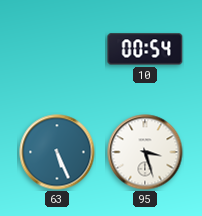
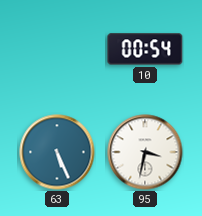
95: 3:27 -> 3:32 (145, 152)
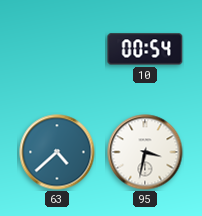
63: 5:26 -> 4:38 (57, 152)
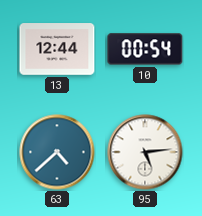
13: none -> 12:44 (57, 49)
95: 3:32 -> 5:14 (145, 152)
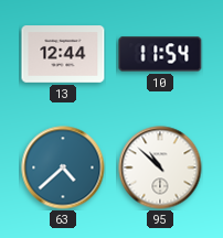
10: 00:54 -> 11:54 (160, 54)
95: 5:14 -> 10:52 (160, 167)
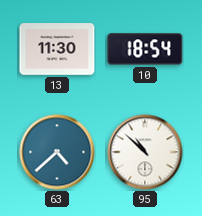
13: 12:44 -> 11:30 (57, 49)
10: 11:54 -> 18:54 (145, 49)
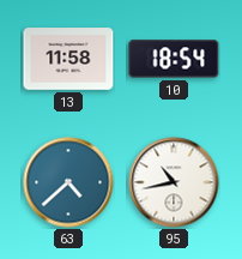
13: 11:30 -> 11:58 (68, 59)
95: 10:52 -> 10:43 (174, 182)
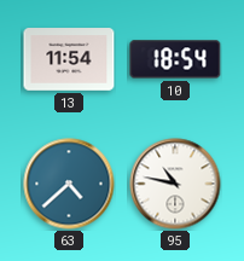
13: 11:58 -> 11:54 (69, 59)
95: 10:43 -> 10:47 (175, 184)
